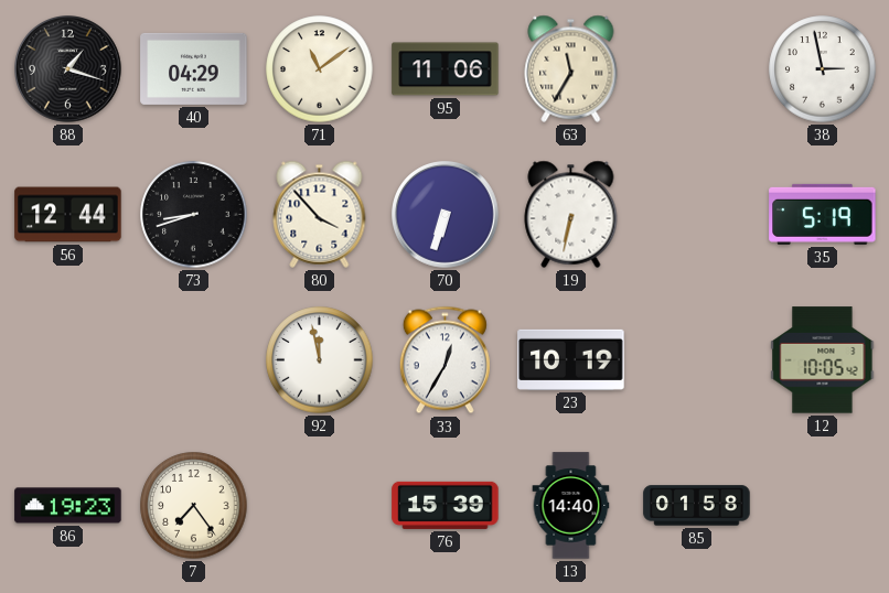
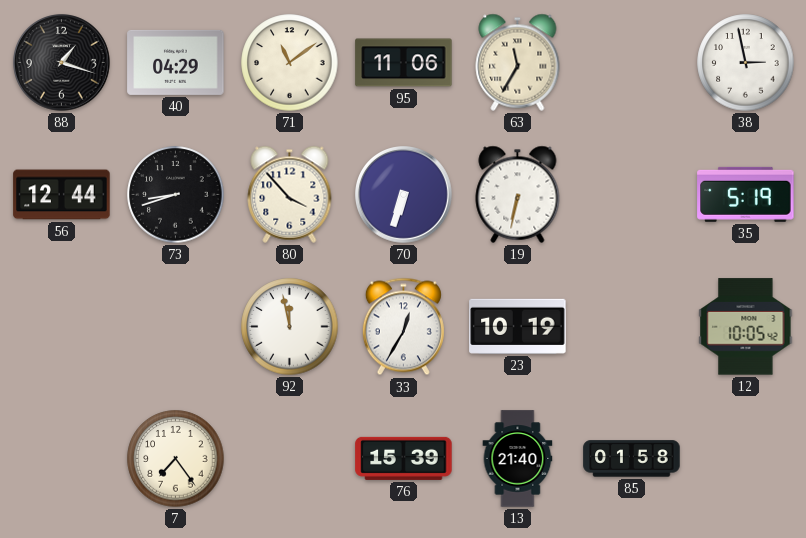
86: 19:23 -> none (68, 506)
13: 14:40 -> 21:40 (518, 459)
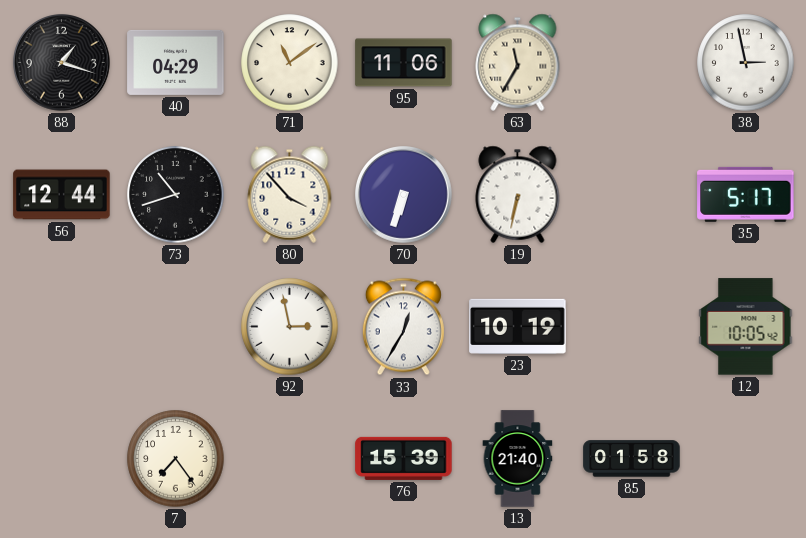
73: 8:42 -> 10:42 (176, 195)
35: 5:19 -> 5:17 (746, 194)
92: 11:58 -> 2:58 (290, 327)
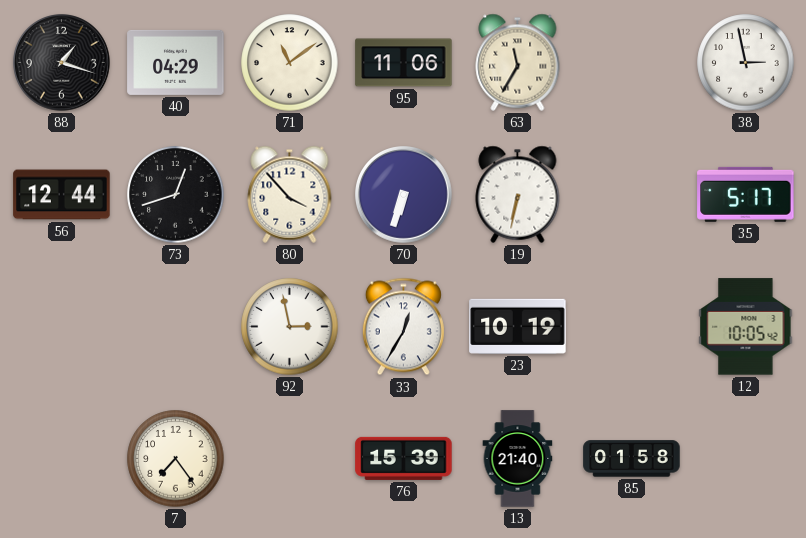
73: 10:42 -> 12:42 (176, 195)
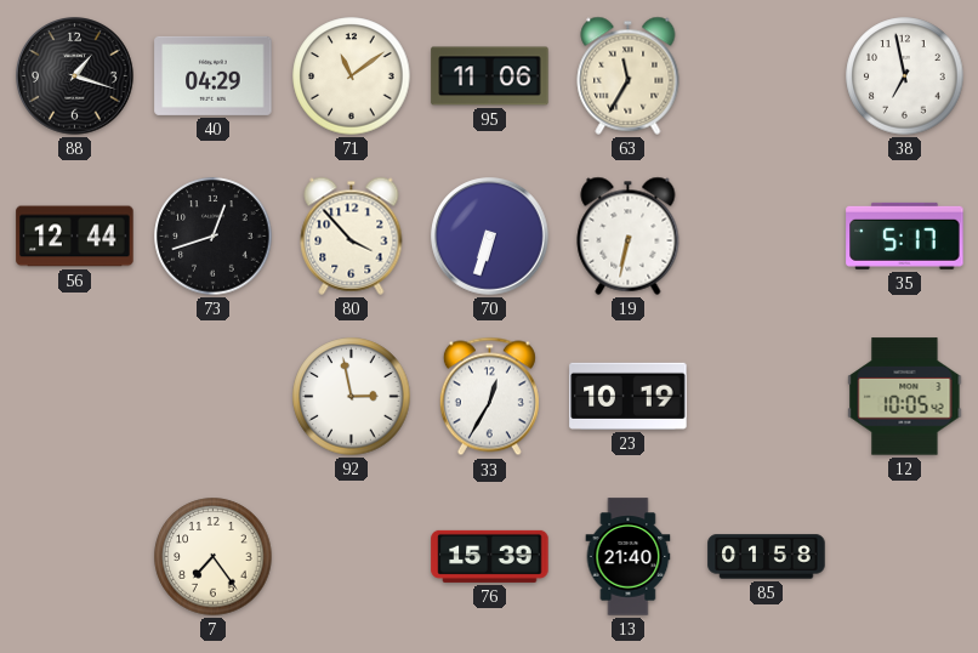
38: 2:58 -> 6:58 (905, 76)
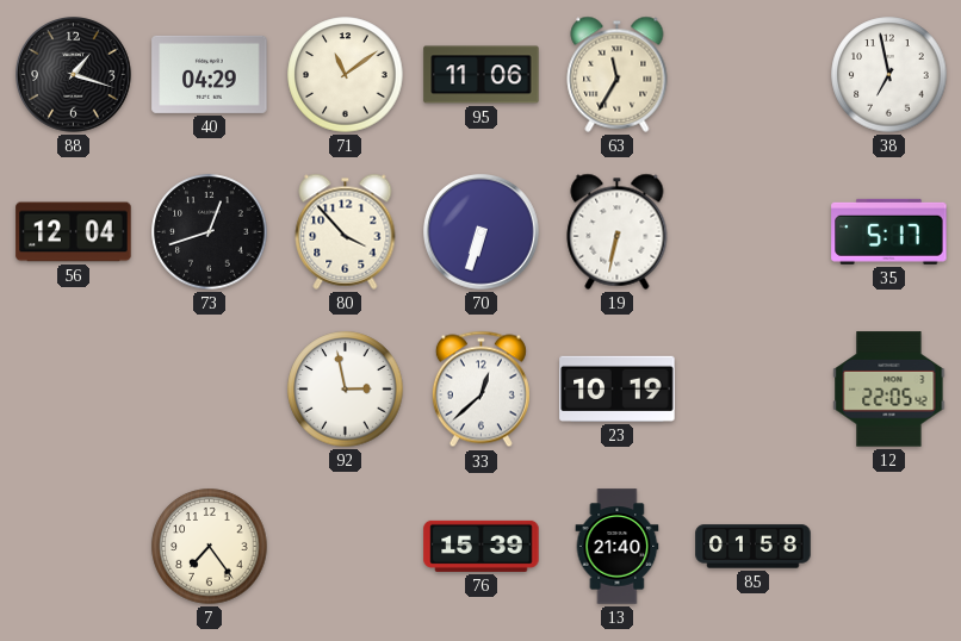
56: 12:44 -> 12:04 (74, 232)
33: 12:35 -> 12:38 (480, 390)
12: 10:05 -> 22:05 (889, 390)
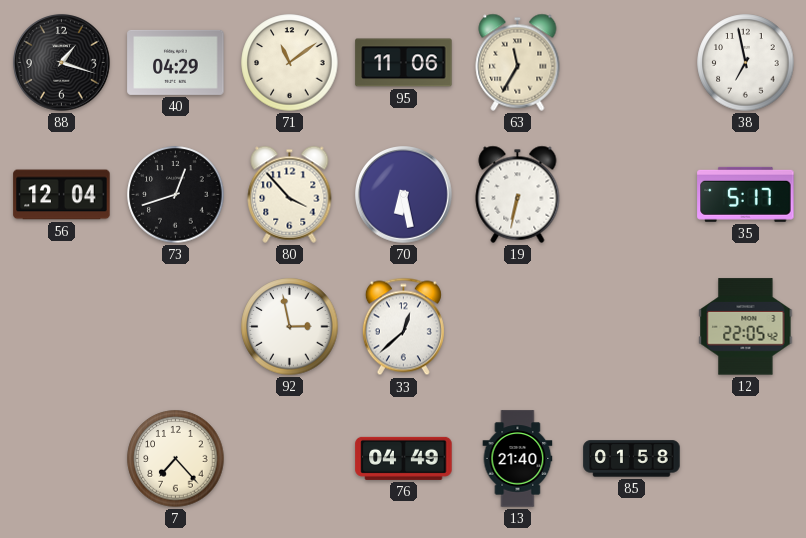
70: 6:33 -> 6:28 (404, 195)
23: 10:19 -> none (618, 388)
7: 7:24 -> 7:23 (176, 459)
76: 15:39 -> 04:49 (404, 458)
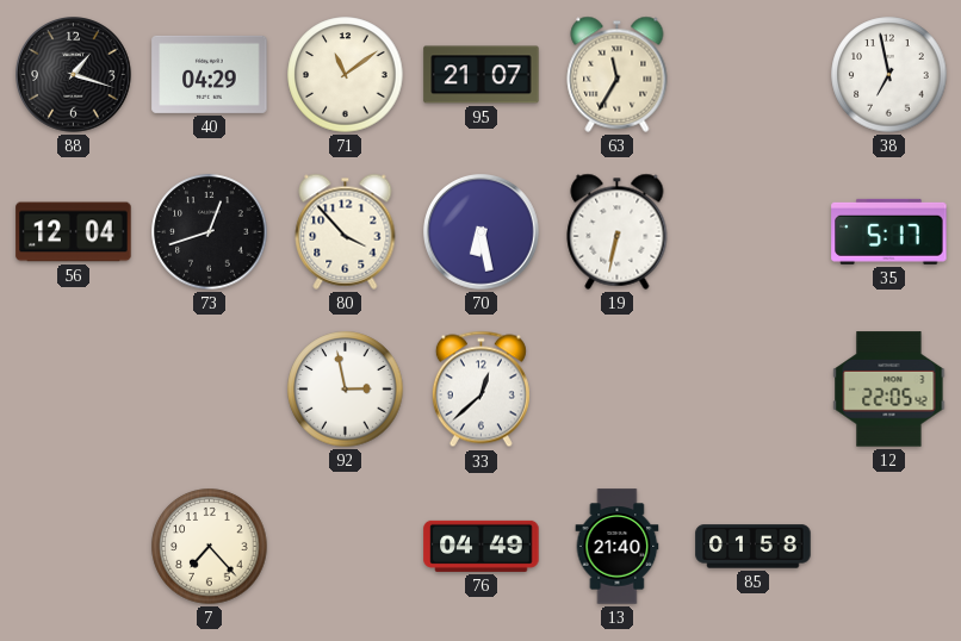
95: 11:06 -> 21:07 (482, 75)
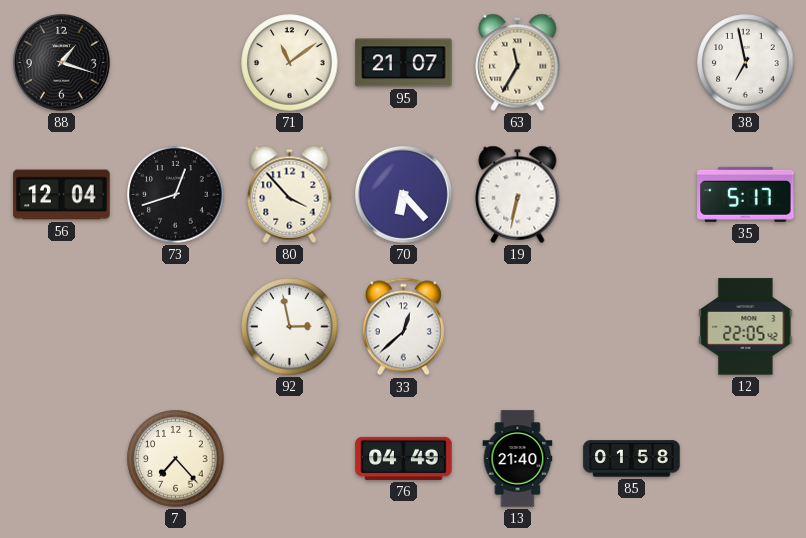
40: 04:29 -> none (210, 74)
70: 6:28 -> 6:23 (404, 195)
